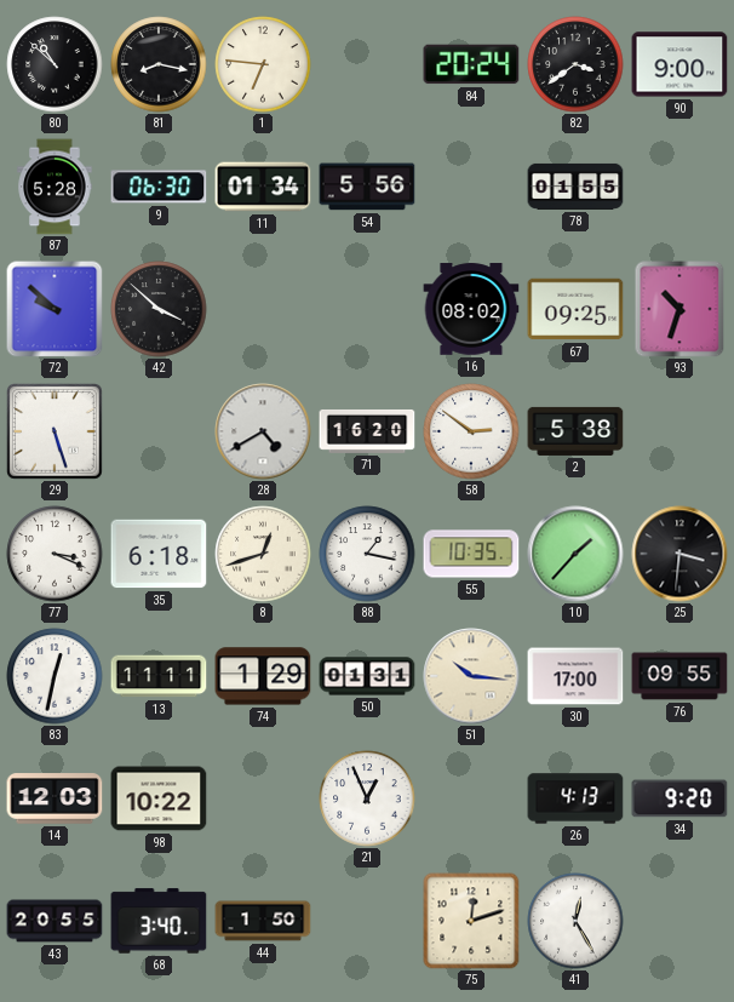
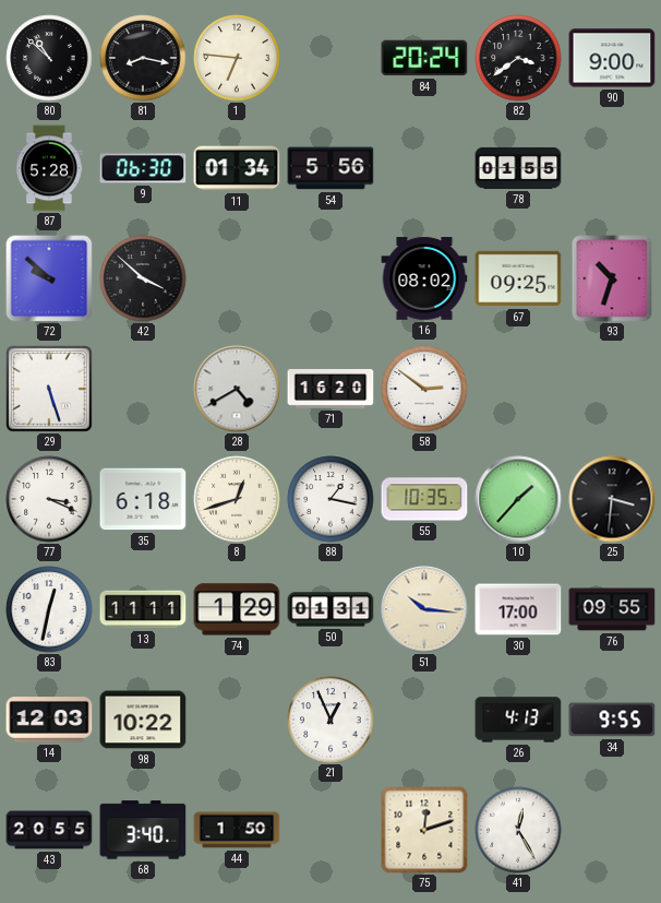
2: 5:38 -> none (575, 431)
34: 9:20 -> 9:55 (612, 720)
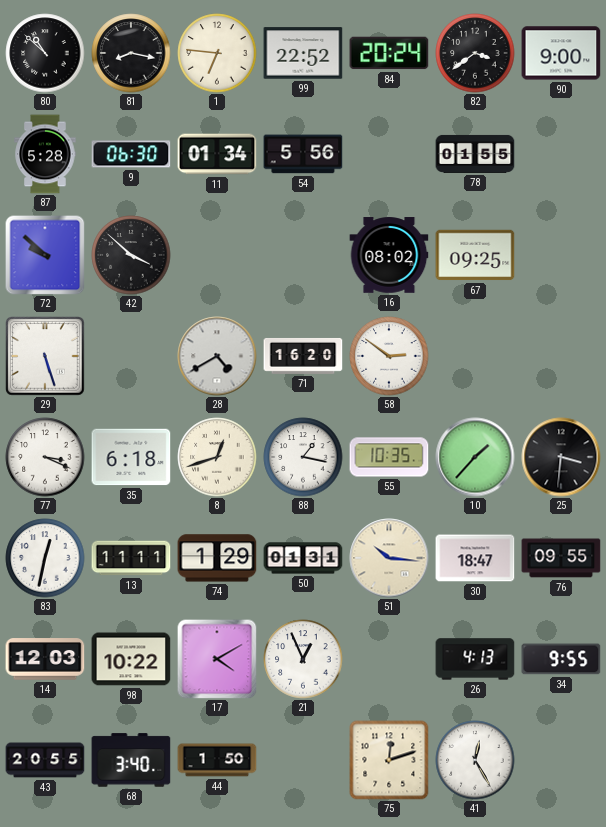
99: none -> 22:52 (303, 53)
93: 10:33 -> none (612, 278)
30: 17:00 -> 18:47 (475, 558)
17: none -> 4:10 (217, 659)
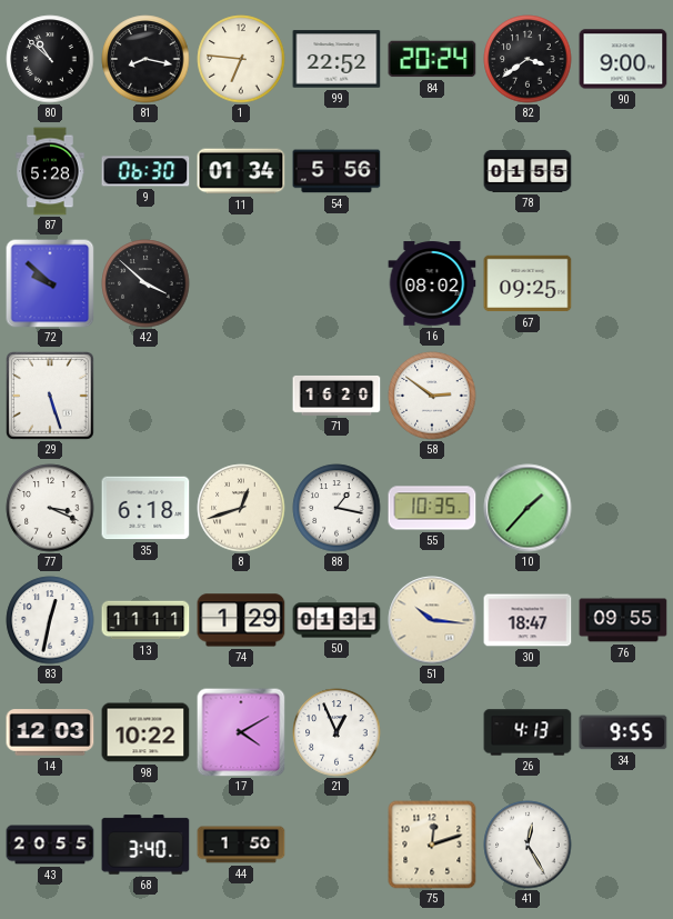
28: 4:40 -> none (217, 356)
25: 3:31 -> none (561, 457)
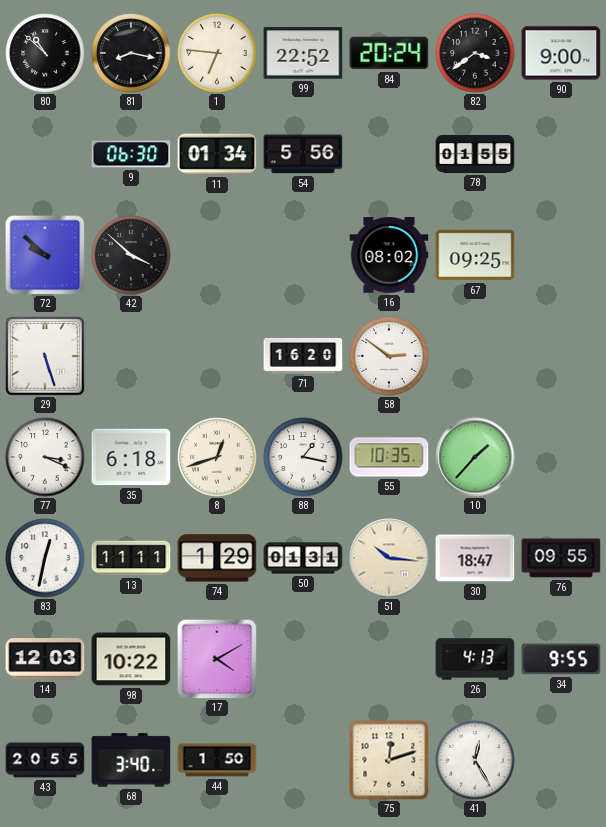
87: 5:28 -> none (50, 171)
21: 12:56 -> none (336, 732)
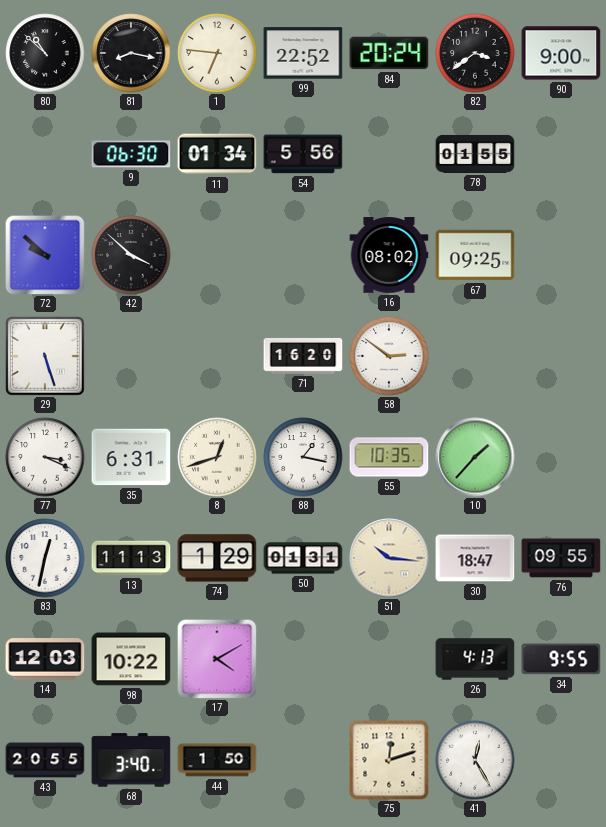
35: 6:18 -> 6:31 (131, 457)
13: 11:11 -> 11:13 (131, 558)
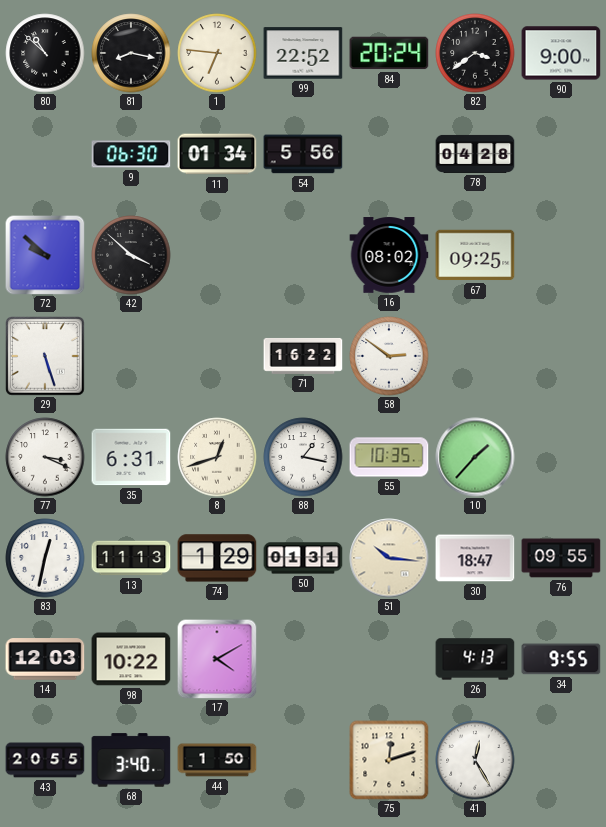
78: 01:55 -> 04:28 (475, 154)
71: 16:20 -> 16:22 (303, 356)
